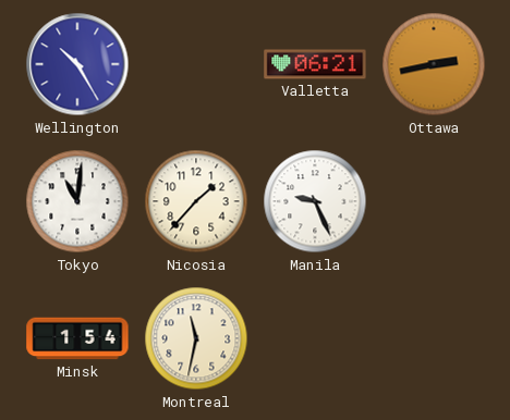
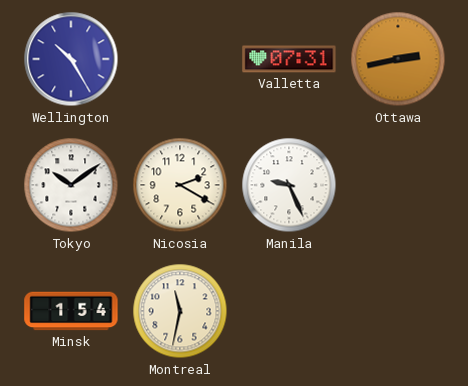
Valletta: 06:21 -> 07:31 (289, 59)
Tokyo: 11:01 -> 10:09 (71, 185)
Nicosia: 1:37 -> 2:20 (180, 185)
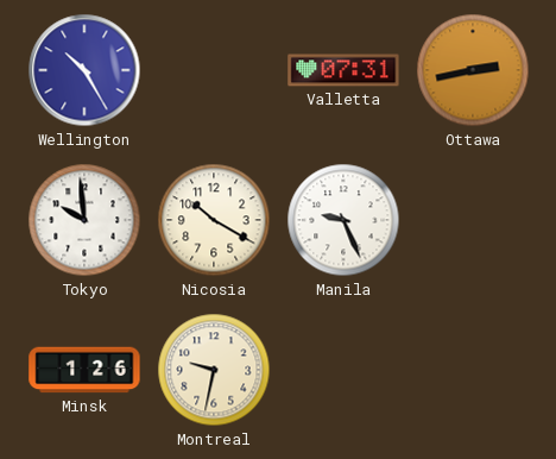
Tokyo: 10:09 -> 9:59 (84, 220)
Nicosia: 2:20 -> 10:20 (214, 220)
Minsk: 1:54 -> 1:26 (84, 370)
Montreal: 11:32 -> 9:32 (214, 370)
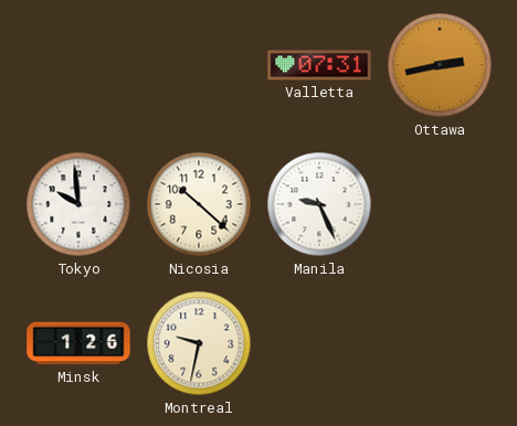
Wellington: 10:25 -> none (84, 70)
Nicosia: 10:20 -> 10:22 (199, 204)
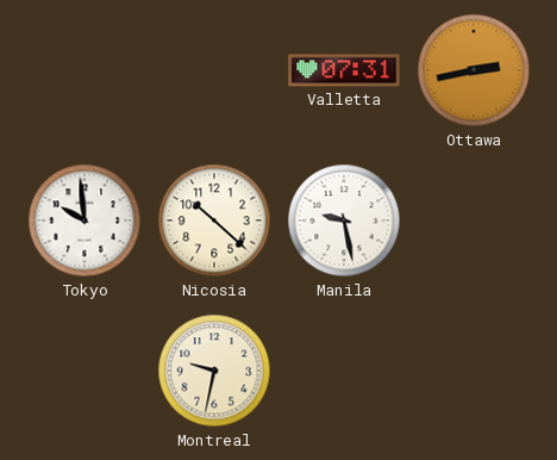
Manila: 9:26 -> 9:28 (344, 220)
Minsk: 1:26 -> none (78, 343)
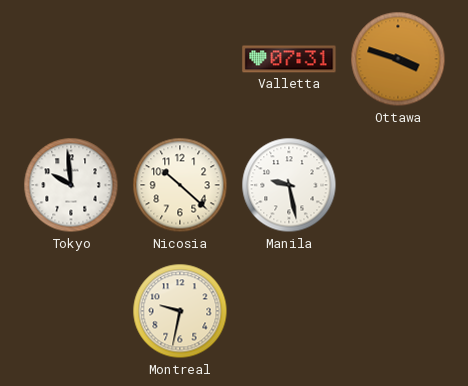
Ottawa: 2:43 -> 3:48 (398, 59)
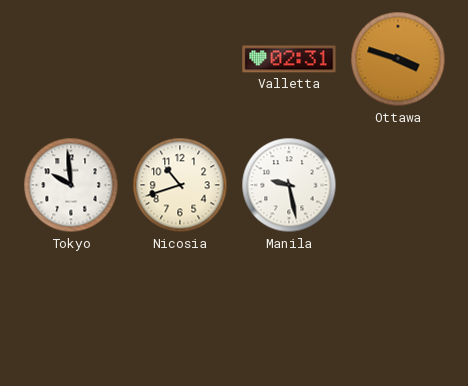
Valletta: 07:31 -> 02:31 (289, 59)
Nicosia: 10:22 -> 10:42 (180, 185)
Montreal: 9:32 -> none (180, 311)
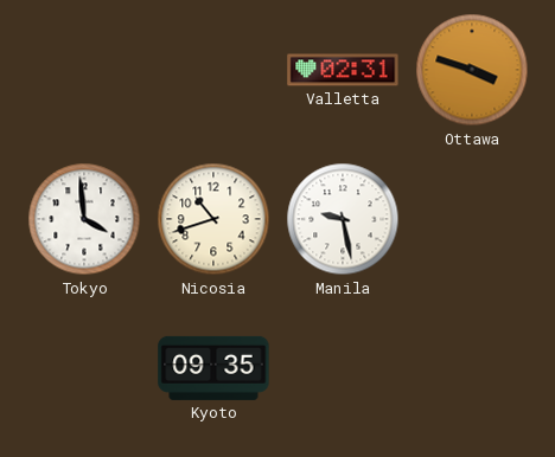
Tokyo: 9:59 -> 3:59 (84, 219)
Kyoto: none -> 09:35 (213, 368)
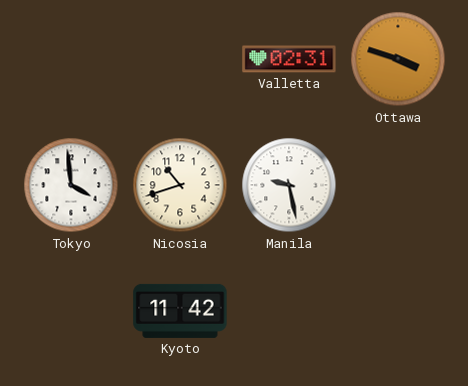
Kyoto: 09:35 -> 11:42 (180, 311)
